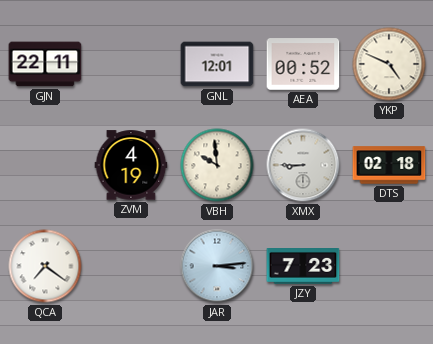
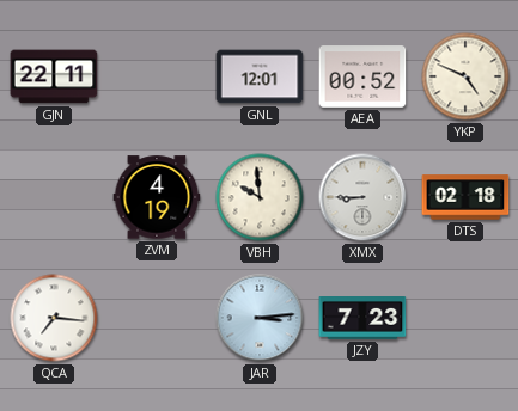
QCA: 7:21 -> 7:16 (54, 318)
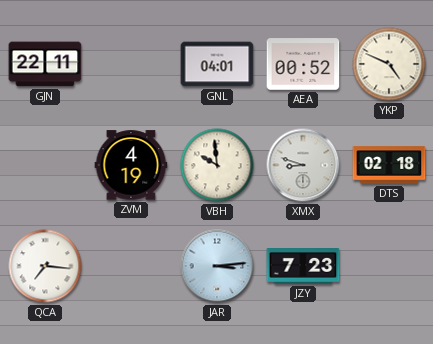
GNL: 12:01 -> 04:01 (217, 64)
XMX: 8:45 -> 8:48 (303, 165)
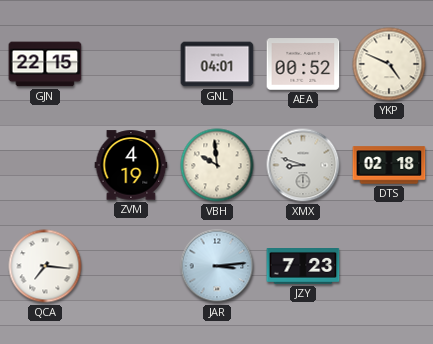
GJN: 22:11 -> 22:15 (45, 64)
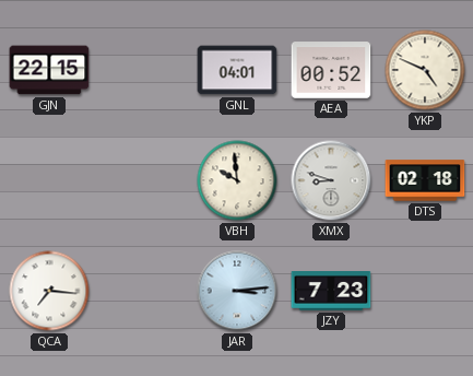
ZVM: 4:19 -> none (131, 165)
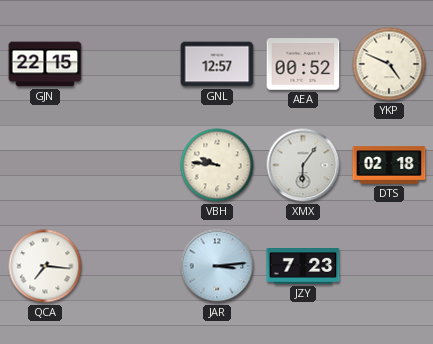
GNL: 04:01 -> 12:57 (217, 64)
VBH: 9:59 -> 9:46 (217, 165)
XMX: 8:48 -> 6:06 (303, 165)
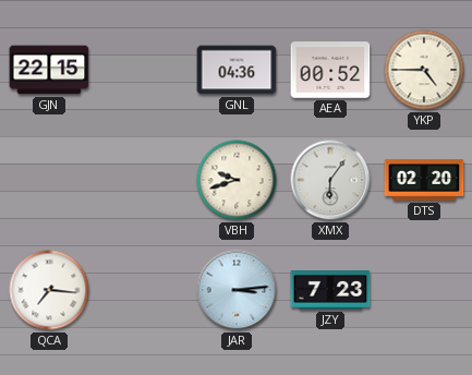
GNL: 12:57 -> 04:36 (237, 70)
YKP: 4:49 -> 4:45 (424, 70)
VBH: 9:46 -> 9:42 (237, 180)
DTS: 02:18 -> 02:20 (424, 180)
